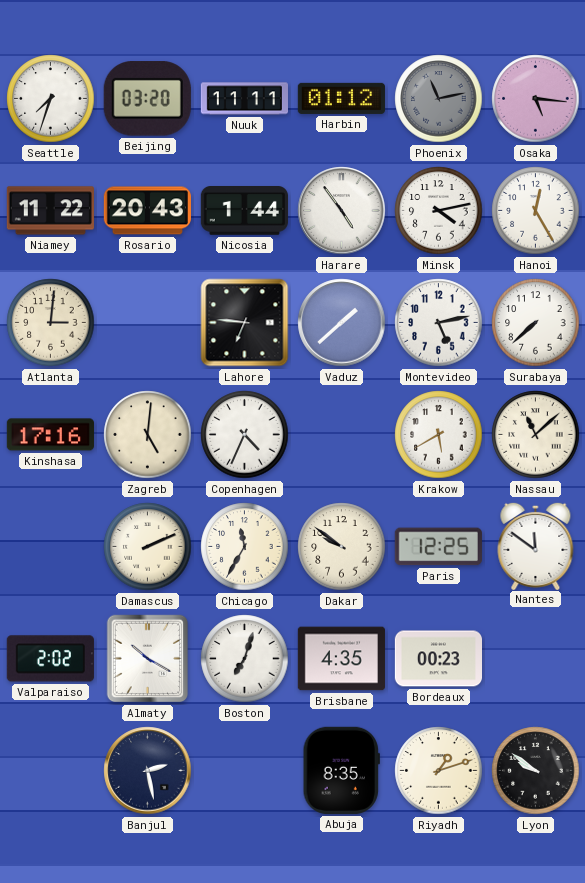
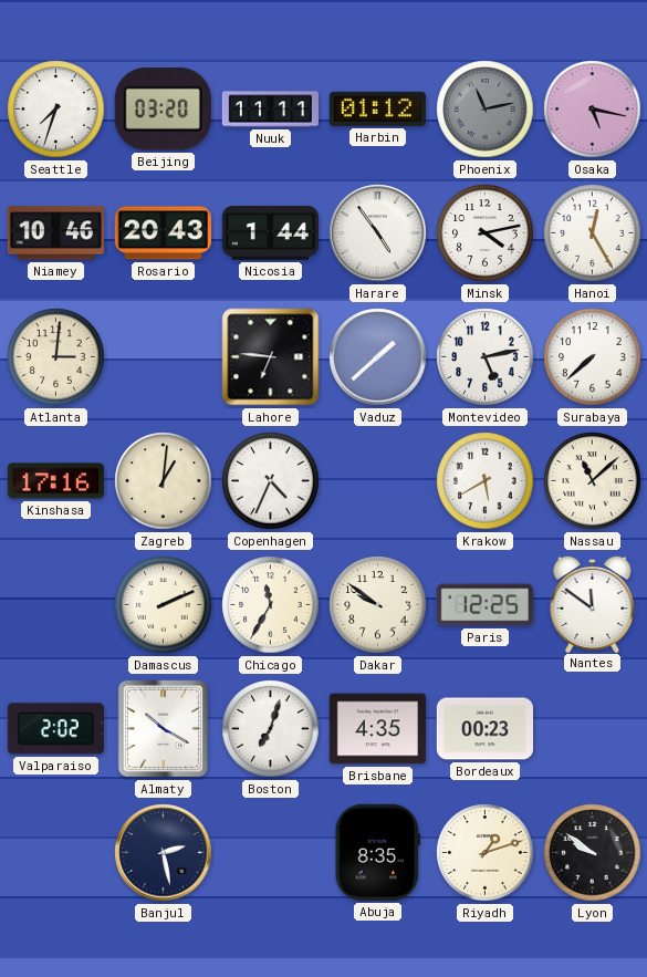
Osaka: 5:16 -> 5:17 (593, 110)
Niamey: 11:22 -> 10:46 (55, 233)
Zagreb: 5:01 -> 1:01 (164, 481)
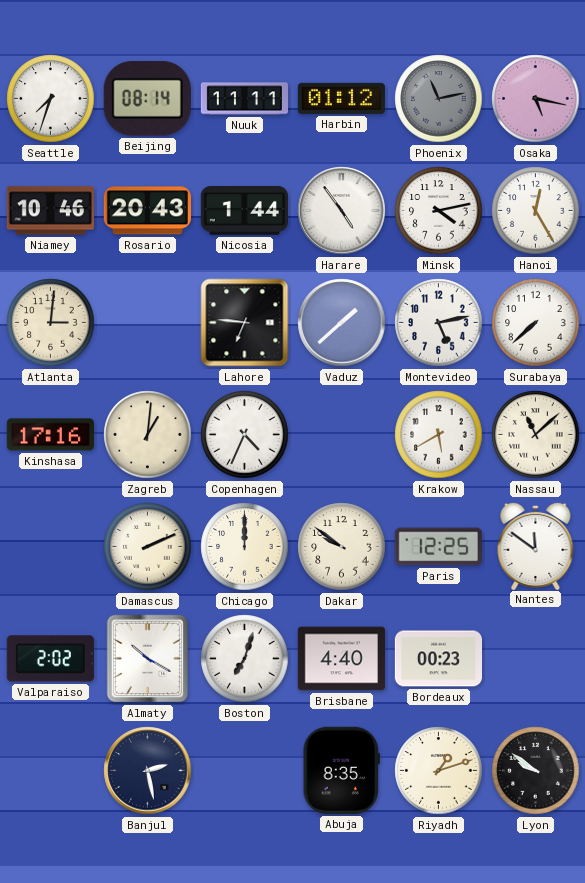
Beijing: 03:20 -> 08:14 (147, 99)
Chicago: 11:35 -> 12:00 (245, 547)
Brisbane: 4:35 -> 4:40 (341, 659)
